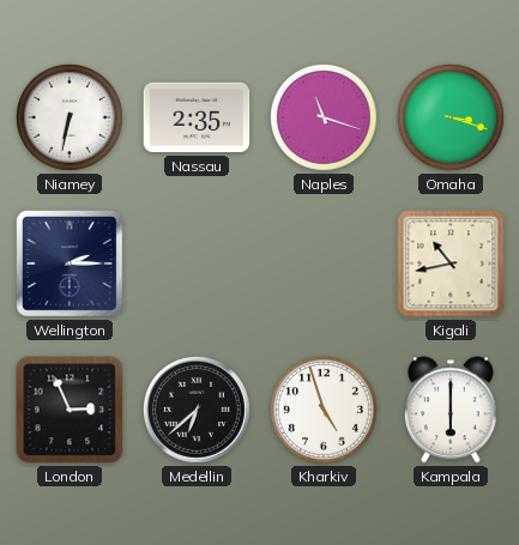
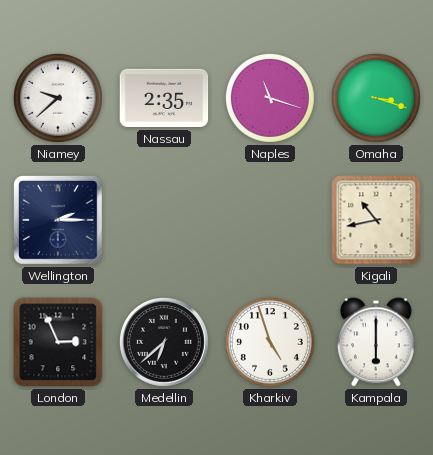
Niamey: 6:32 -> 9:38 (58, 98)
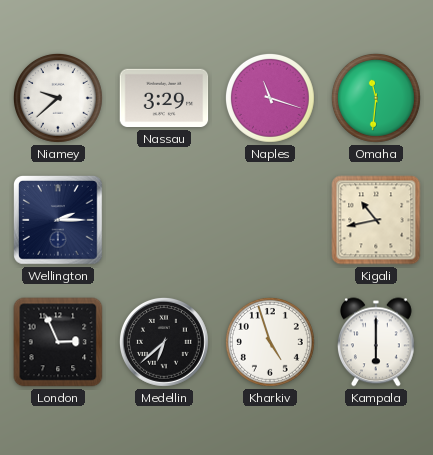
Nassau: 2:35 -> 3:29 (164, 98)
Omaha: 3:18 -> 11:31 (376, 98)
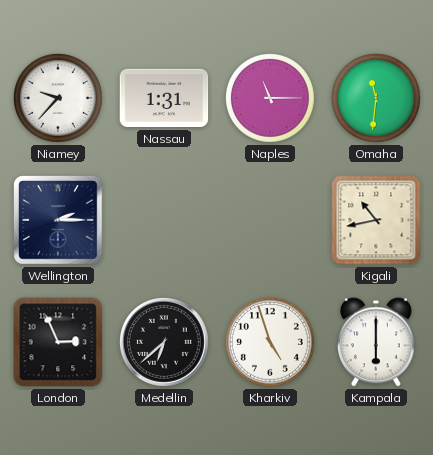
Niamey: 9:38 -> 9:37 (58, 98)
Nassau: 3:29 -> 1:31 (164, 98)
Naples: 11:18 -> 11:15 (270, 98)
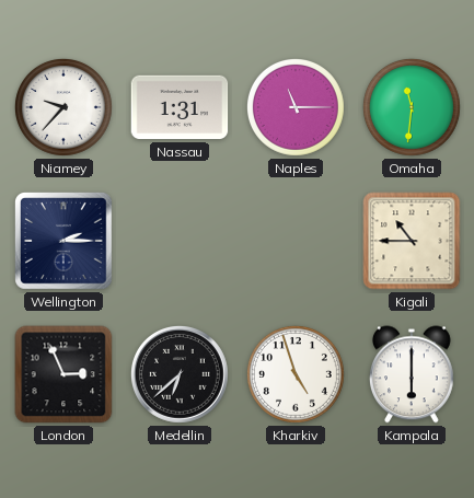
Kigali: 10:43 -> 10:45 (412, 241)
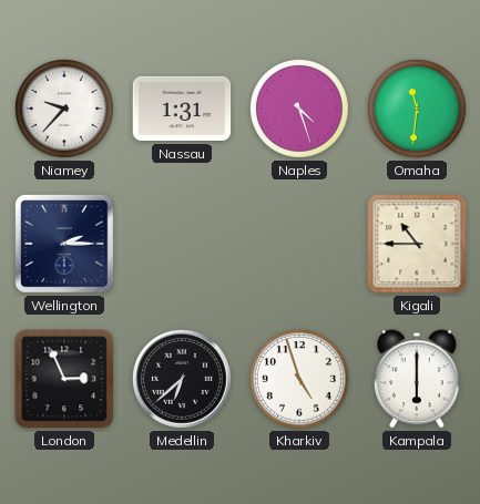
Naples: 11:15 -> 4:27 (299, 109)
